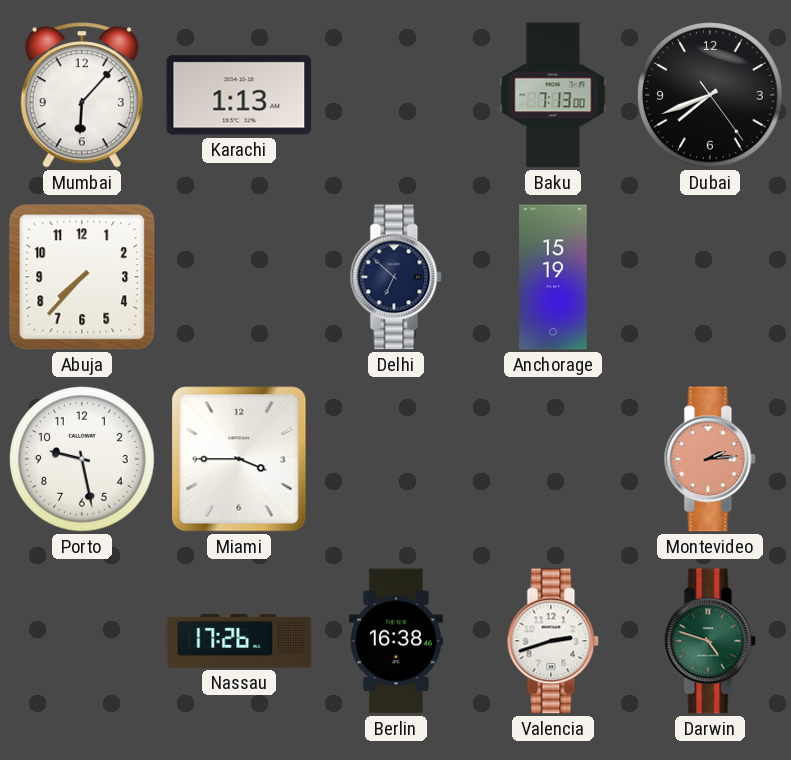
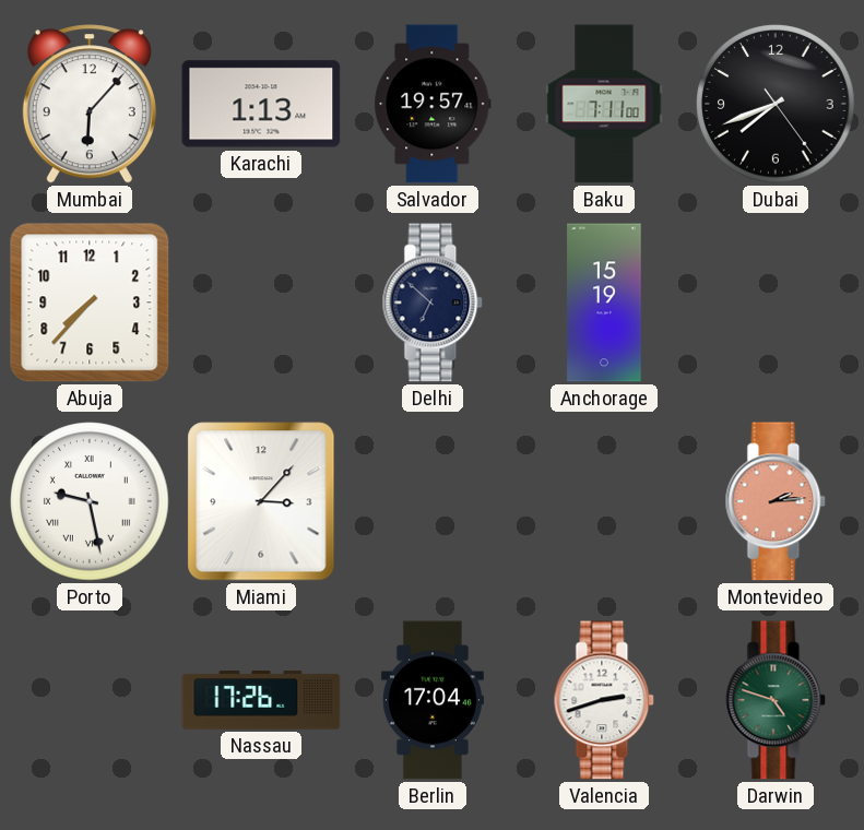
Salvador: none -> 19:57 (433, 104)
Baku: 7:13 -> 7:11 (604, 104)
Porto numerals: Arabic -> Roman (90, 501)
Miami: 3:45 -> 3:07 (261, 501)
Berlin: 16:38 -> 17:04 (433, 700)
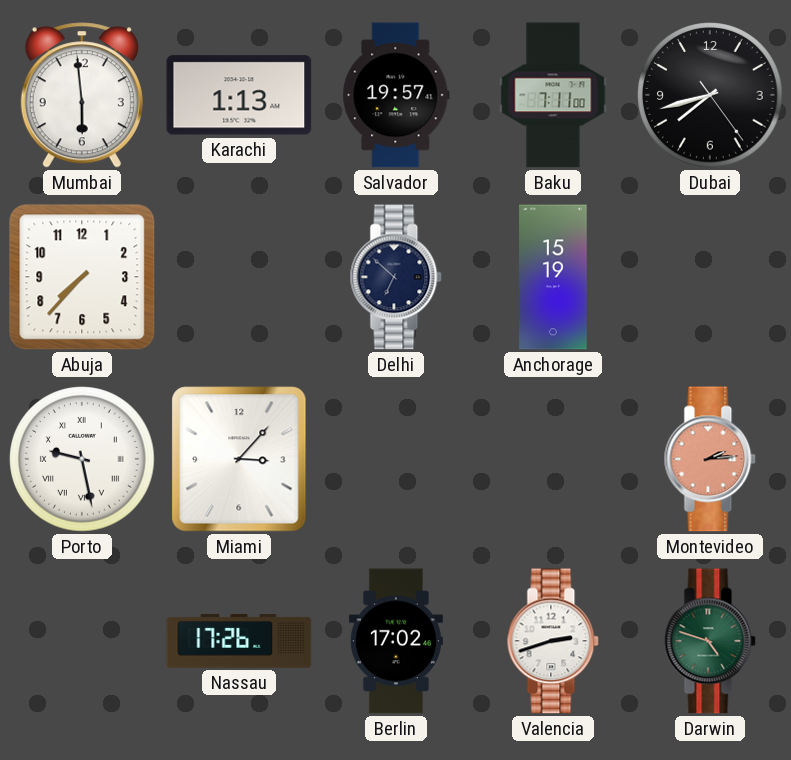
Mumbai: 6:07 -> 5:59 (82, 95)
Dubai: 7:41 -> 7:42 (710, 95)
Berlin: 17:04 -> 17:02 (396, 641)
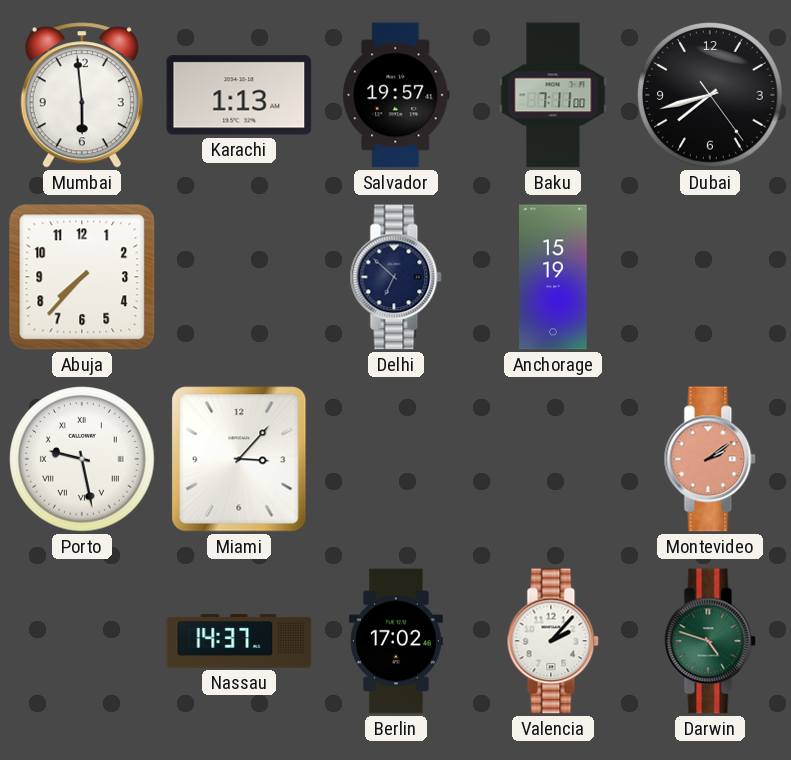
Montevideo: 2:14 -> 2:09 (710, 459)
Nassau: 17:26 -> 14:37 (239, 641)
Valencia: 2:42 -> 2:07 (553, 641)
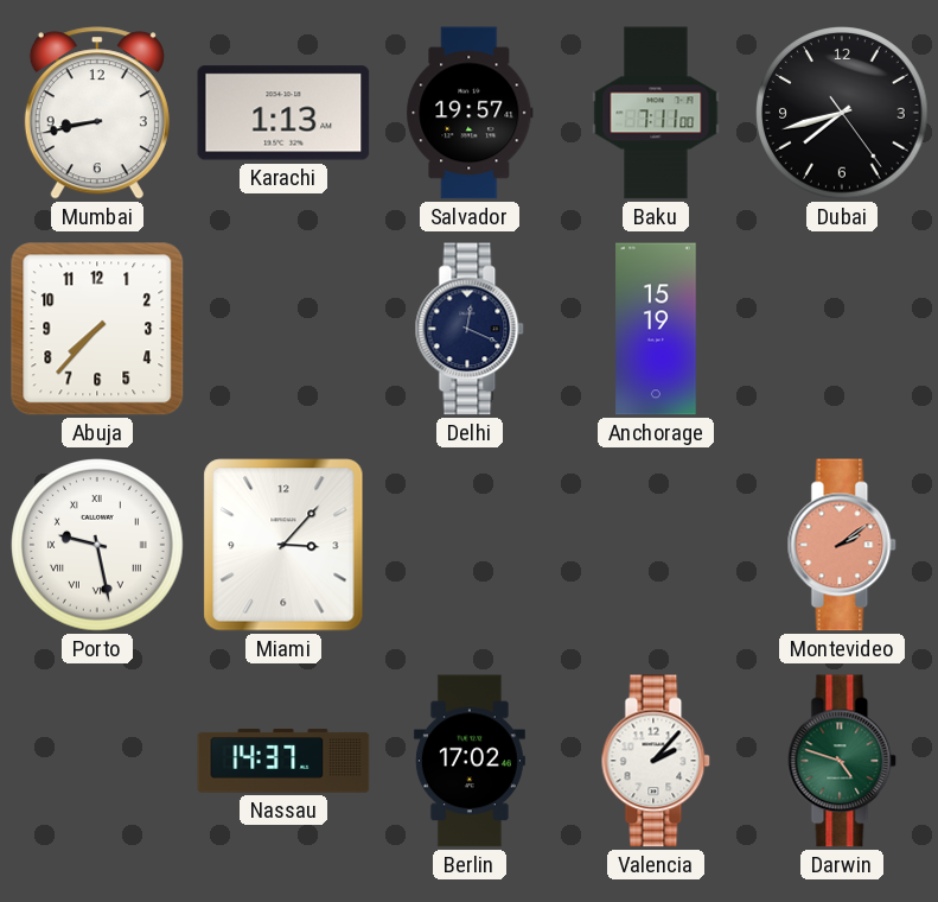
Mumbai: 5:59 -> 8:43 (97, 113)
Delhi: 6:52 -> 12:19 (470, 329)
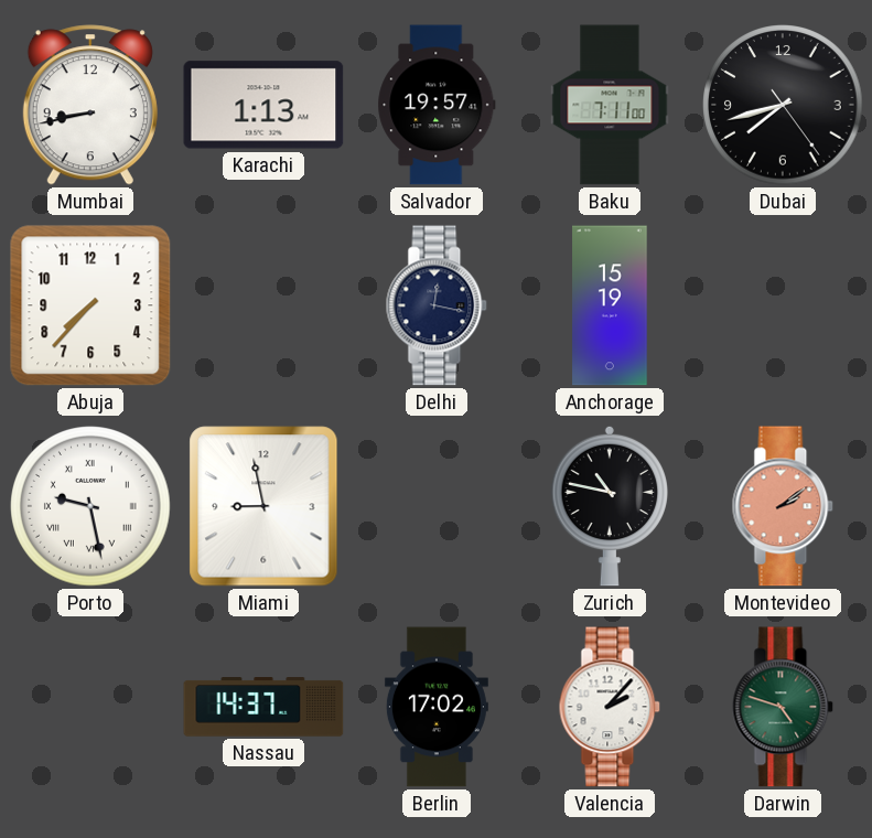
Delhi: 12:19 -> 12:17 (437, 305)
Miami: 3:07 -> 8:58 (263, 506)
Zurich: none -> 10:47 (610, 506)
